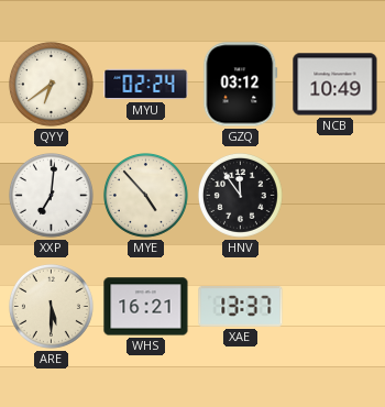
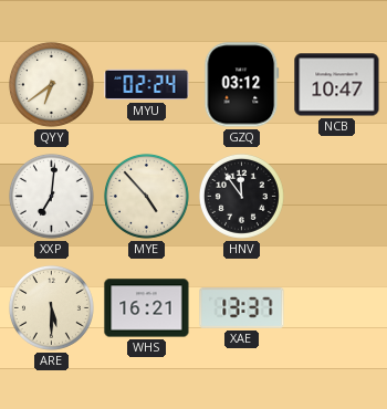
NCB: 10:49 -> 10:47 (337, 85)
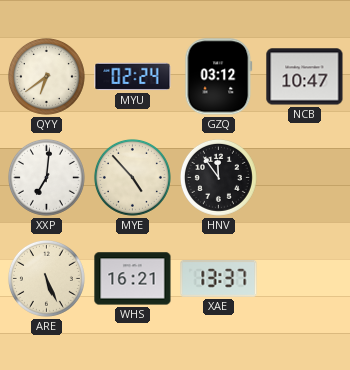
ARE: 5:30 -> 5:26 (46, 278)
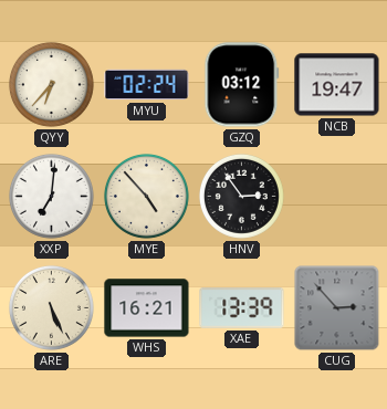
QYY: 6:39 -> 6:37 (51, 84)
NCB: 10:47 -> 19:47 (337, 85)
HNV: 11:54 -> 2:54 (241, 196)
XAE: 13:37 -> 13:39 (242, 308)
CUG: none -> 2:53 (337, 308)
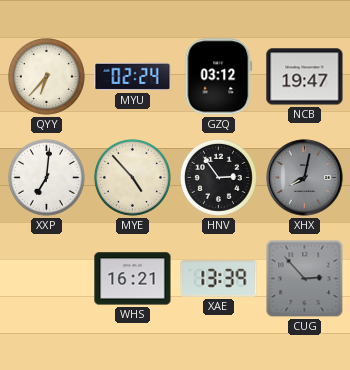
XHX: none -> 8:02 (305, 178)
ARE: 5:26 -> none (51, 307)
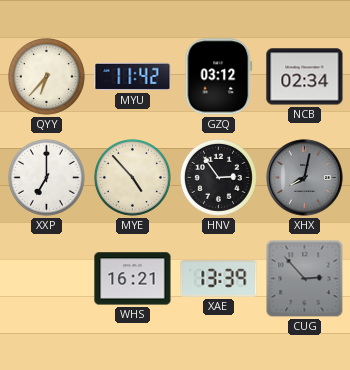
MYU: 02:24 -> 11:42 (133, 77)
NCB: 19:47 -> 02:34 (305, 77)
XXP: 7:01 -> 7:00 (46, 177)
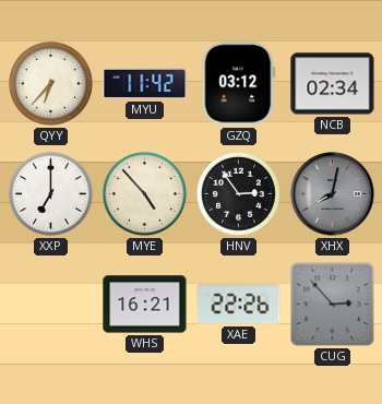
XAE: 13:39 -> 22:26 (239, 305)
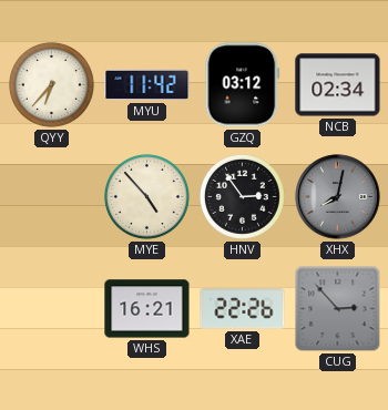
XXP: 7:00 -> none (50, 193)
